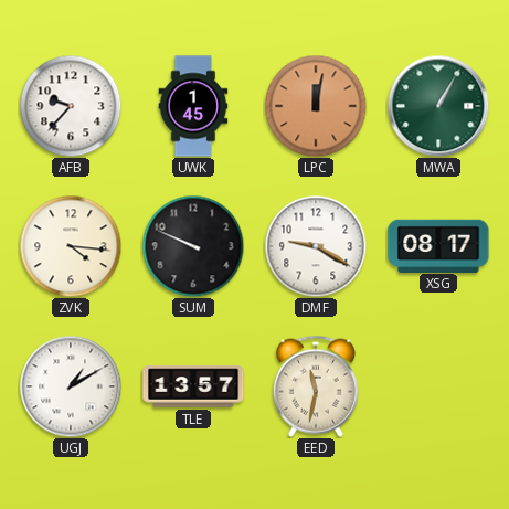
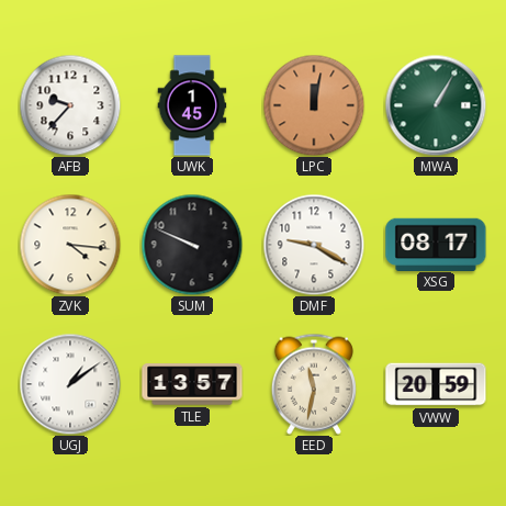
UGJ: 1:10 -> 1:09 (70, 384)
VWW: none -> 20:59 (436, 384)
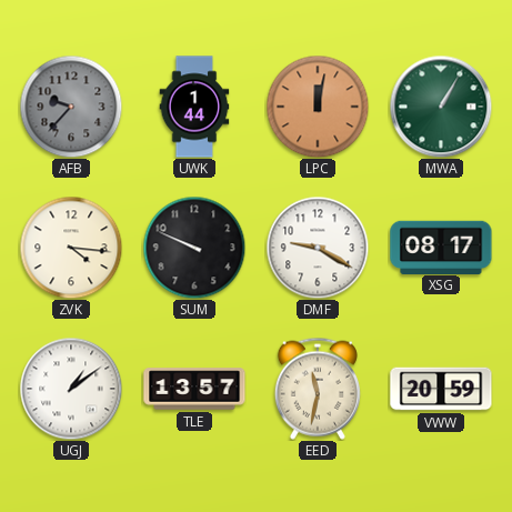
AFB dial: white -> grey (71, 107)
UWK: 1:45 -> 1:44 (194, 107)
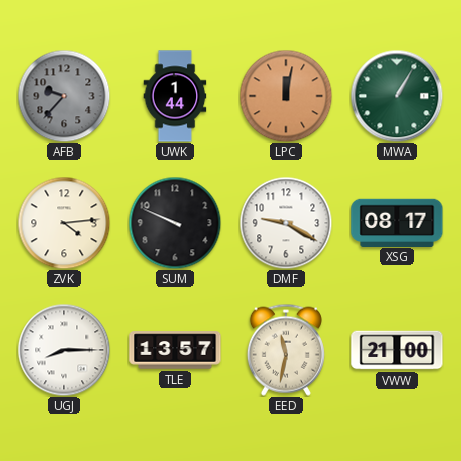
ZVK: 4:16 -> 4:14 (64, 223)
UGJ: 1:09 -> 8:15 (64, 350)
VWW: 20:59 -> 21:00 (397, 350)
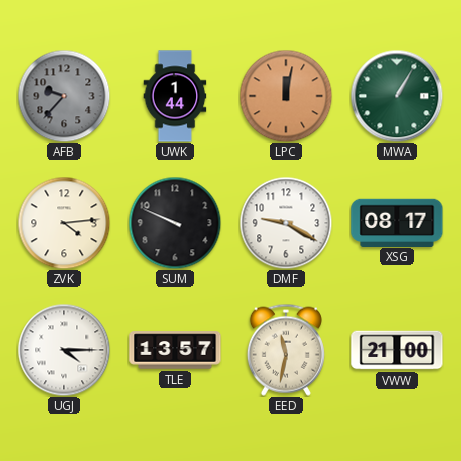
UGJ: 8:15 -> 4:15 (64, 350)
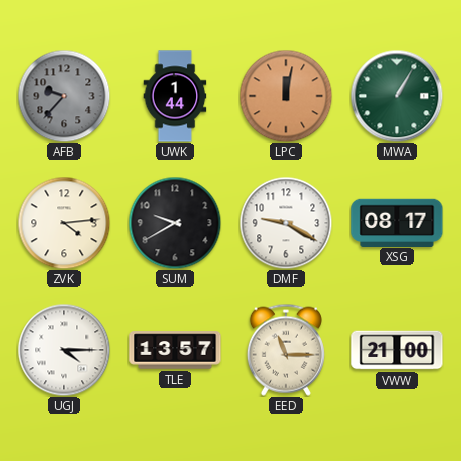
SUM: 9:49 -> 9:40 (175, 223)
EED: 11:32 -> 11:15 (286, 350)
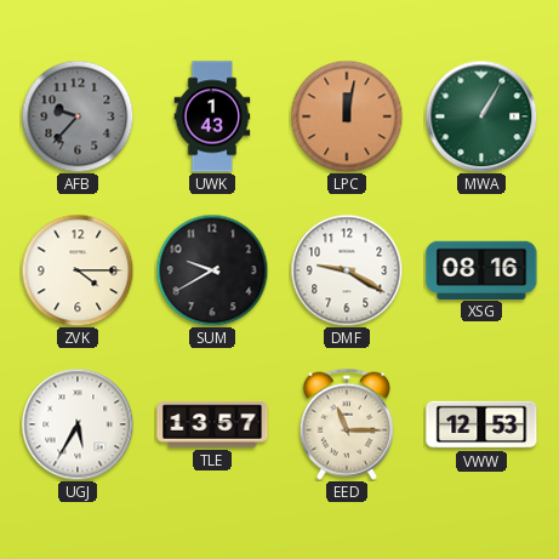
UWK: 1:44 -> 1:43 (212, 116)
ZVK: 4:14 -> 4:15 (78, 270)
XSG: 08:17 -> 08:16 (481, 269)
UGJ: 4:15 -> 5:35 (78, 424)
VWW: 21:00 -> 12:53 (481, 424)
